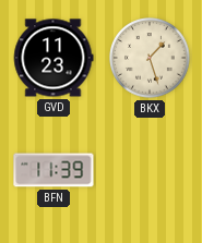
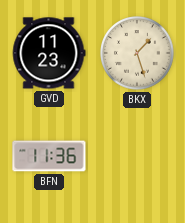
BFN: 11:39 -> 11:36 (49, 156)
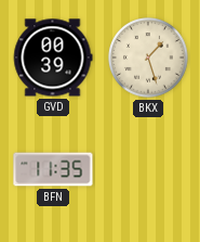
GVD: 11:23 -> 00:39 (53, 58)
BFN: 11:36 -> 11:35 (53, 169)
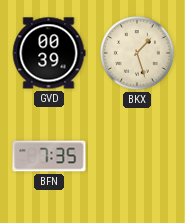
BFN: 11:35 -> 7:35 (49, 156)
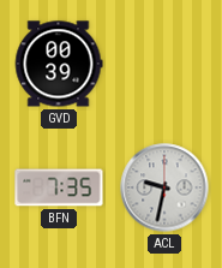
BKX: 1:27 -> none (137, 53)
ACL: none -> 9:32 (164, 187)
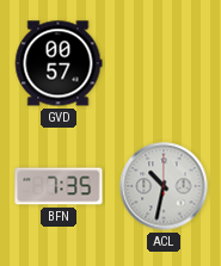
GVD: 00:39 -> 00:57 (59, 63)
ACL: 9:32 -> 10:32 (164, 186)
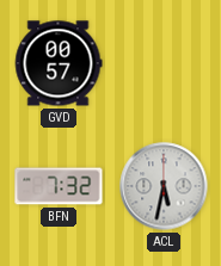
BFN: 7:35 -> 7:32 (59, 186)
ACL: 10:32 -> 5:32 (164, 186)
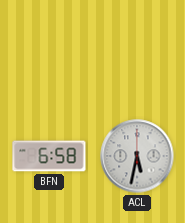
GVD: 00:57 -> none (59, 63)
BFN: 7:32 -> 6:58 (49, 156)
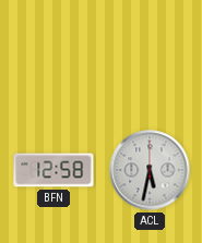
BFN: 6:58 -> 12:58 (54, 170)
